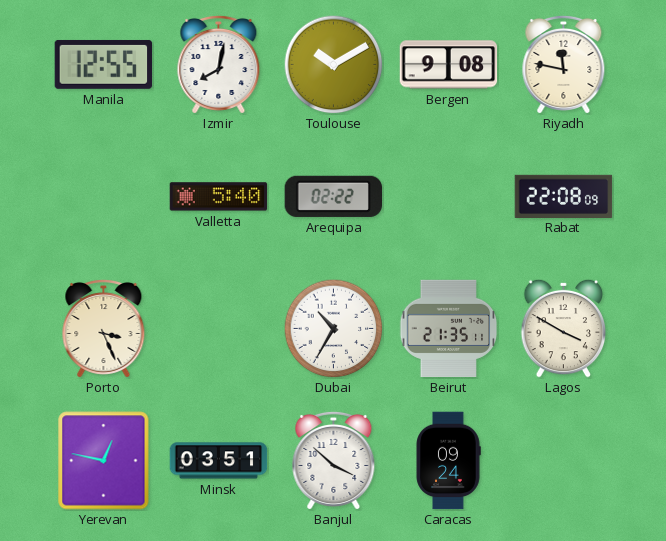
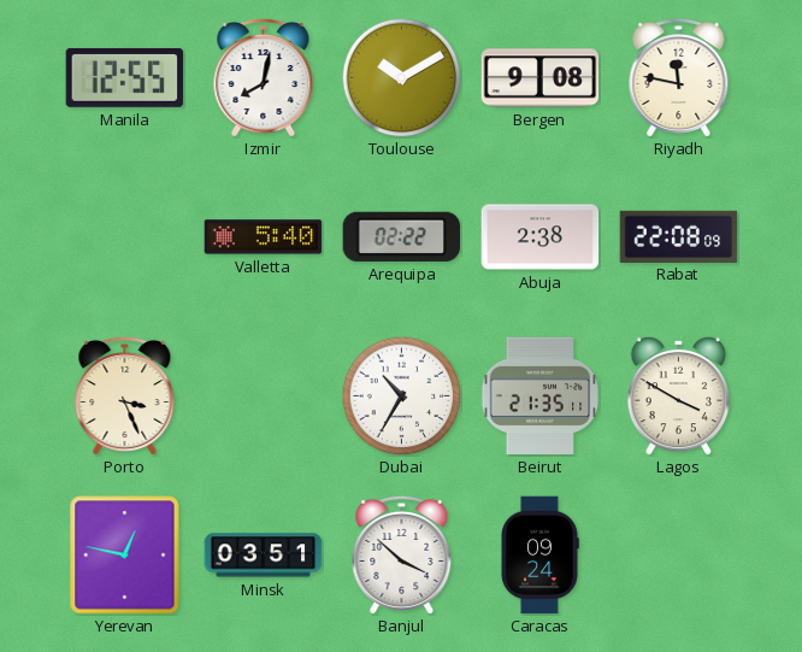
Abuja: none -> 2:38 (541, 237)
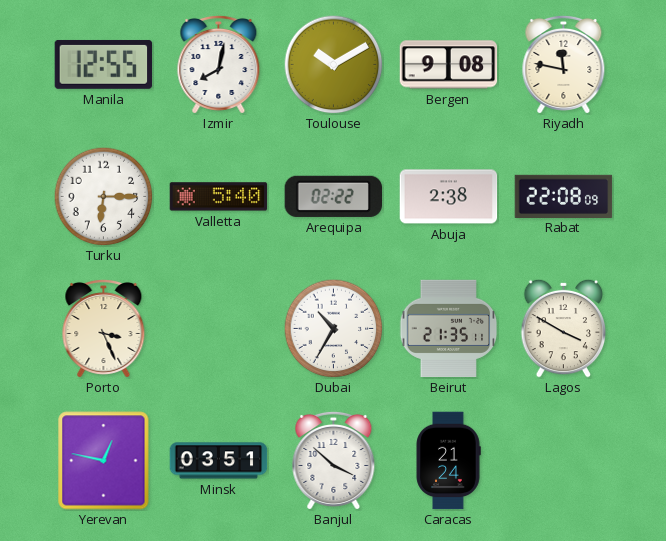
Turku: none -> 6:15 (104, 197)
Caracas: 09:24 -> 21:24 (448, 461)
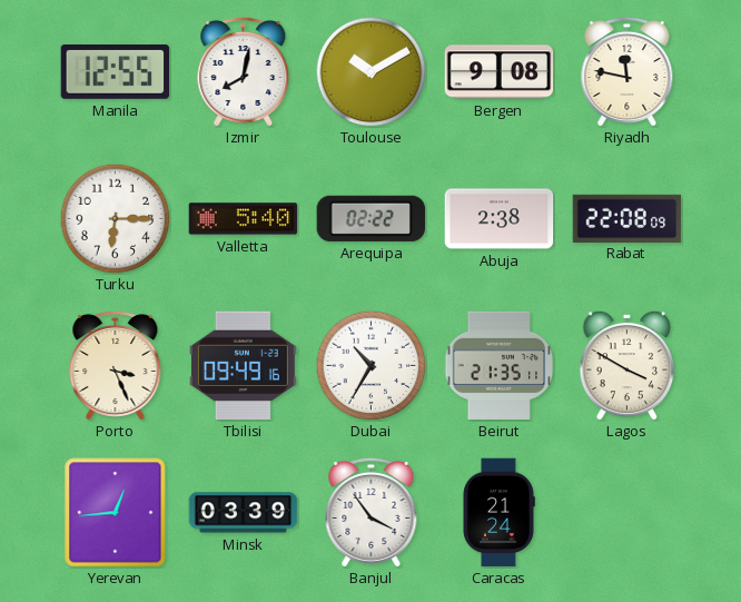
Tbilisi: none -> 09:49 (243, 366)
Yerevan: 12:47 -> 12:44 (116, 513)
Minsk: 03:51 -> 03:39 (244, 513)
Banjul: 3:52 -> 3:54 (372, 512)
